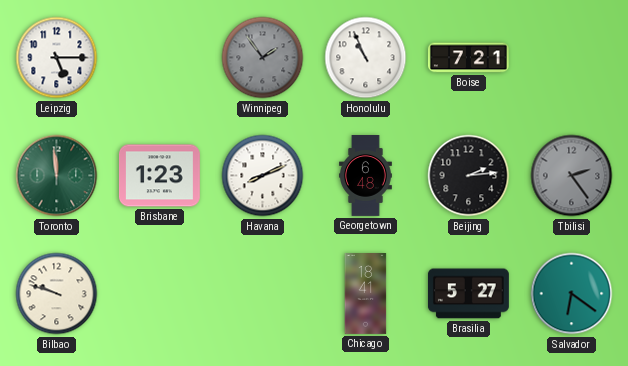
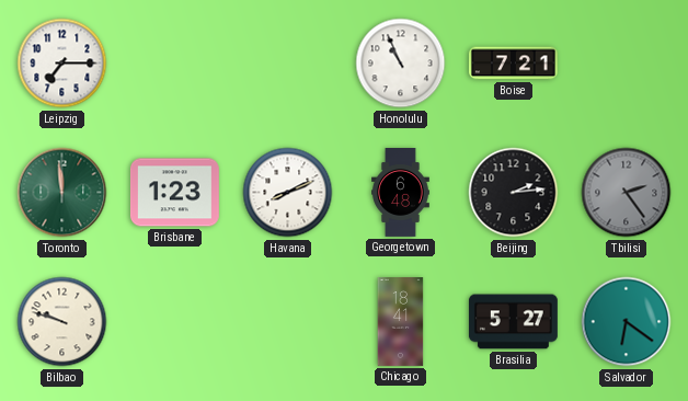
Leipzig: 5:15 -> 7:15 (62, 64)
Winnipeg: 1:54 -> none (263, 58)
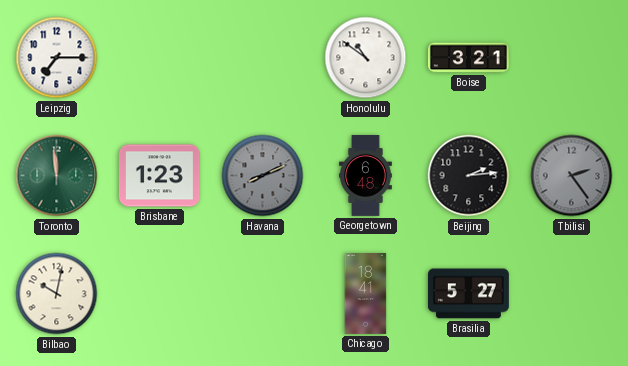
Honolulu: 10:56 -> 10:51 (366, 58)
Boise: 7:21 -> 3:21 (468, 58)
Havana dial: white -> grey (263, 176)
Bilbao: 9:48 -> 10:02 (57, 294)
Salvador: 6:21 -> none (627, 322)
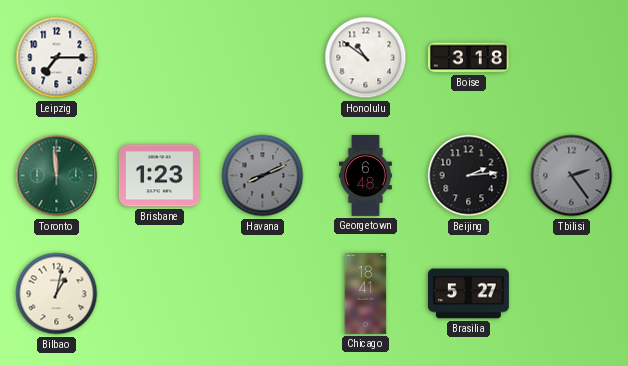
Boise: 3:21 -> 3:18 (468, 58)
Bilbao: 10:02 -> 1:02 (57, 294)
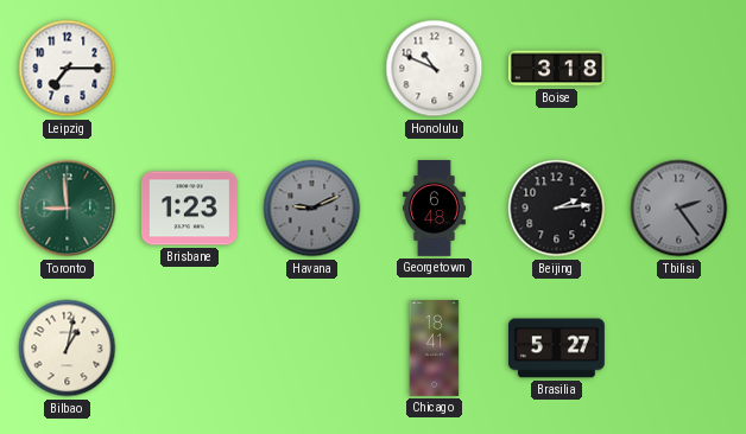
Honolulu: 10:51 -> 10:49 (435, 69)
Toronto: 11:59 -> 8:59 (68, 209)
Havana: 8:11 -> 9:11 (312, 209)
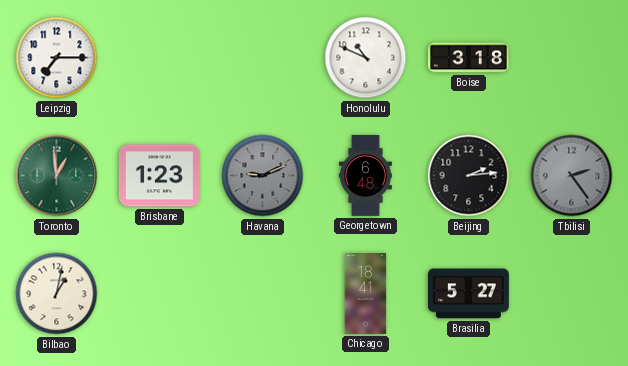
Toronto: 8:59 -> 12:59 (57, 176)
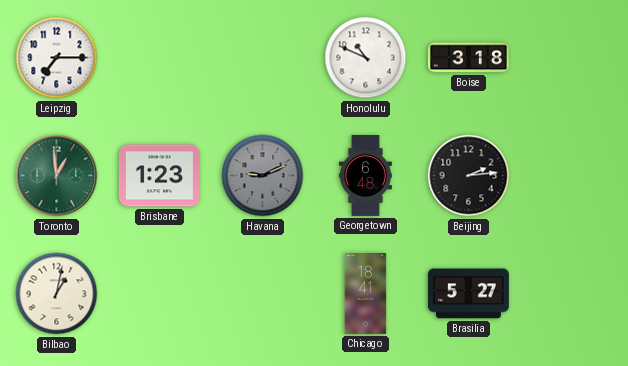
Tbilisi: 2:24 -> none (572, 176)
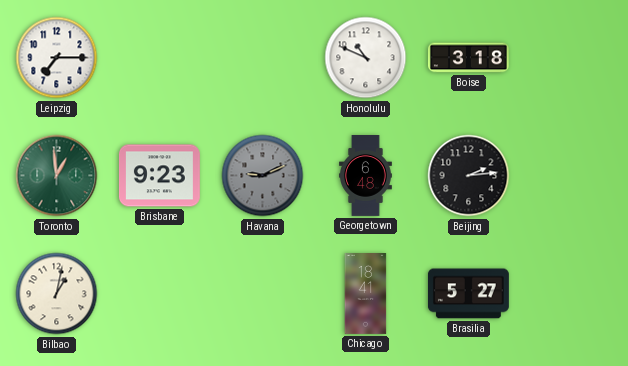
Brisbane: 1:23 -> 9:23 (159, 176)
